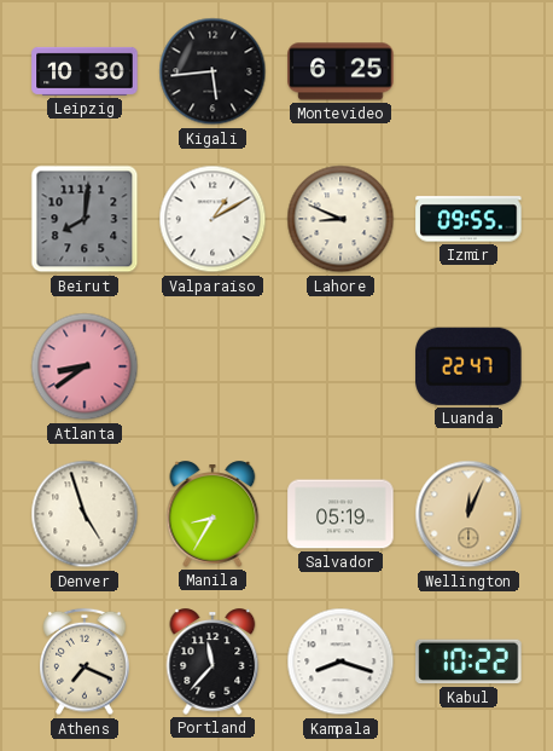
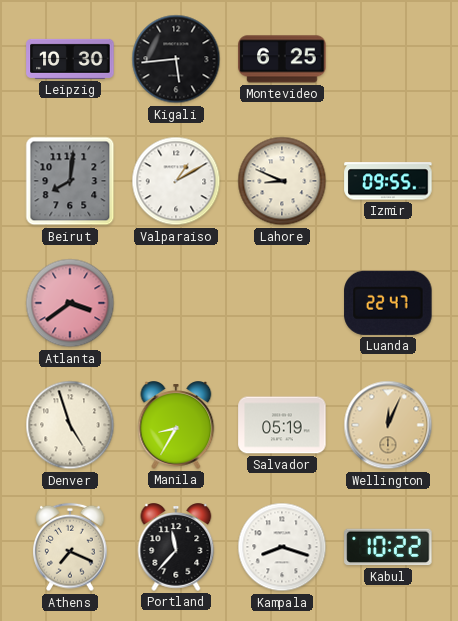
Atlanta: 8:39 -> 3:39 (70, 303)
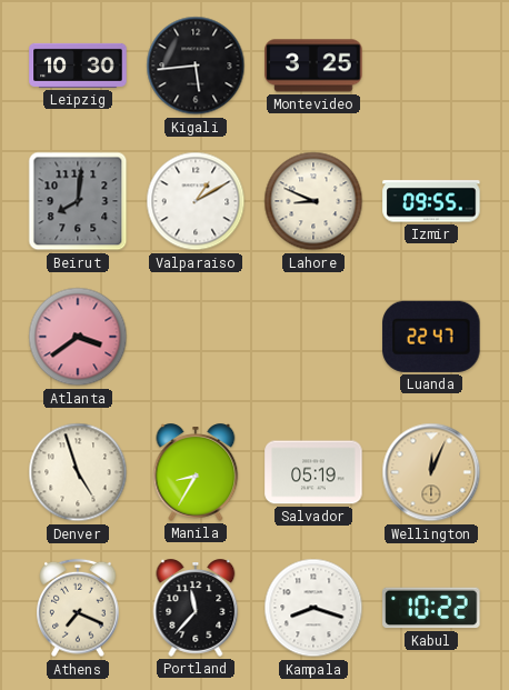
Montevideo: 6:25 -> 3:25 (313, 66)
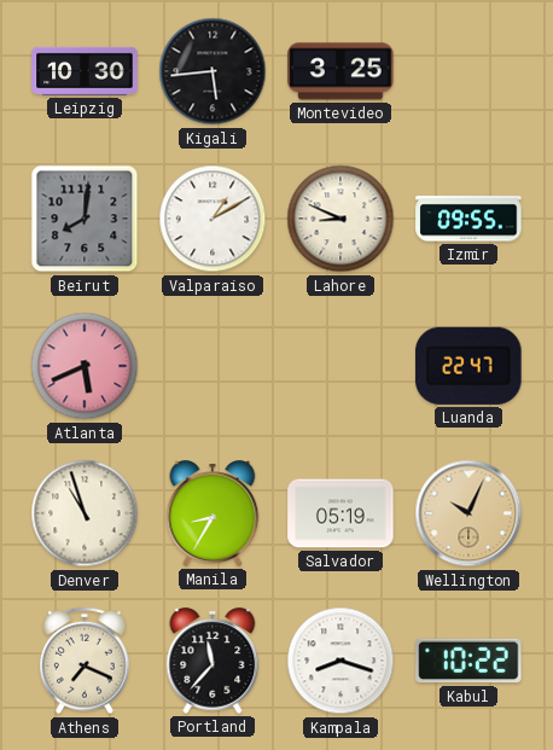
Atlanta: 3:39 -> 5:41 (85, 366)
Denver: 4:57 -> 10:57 (85, 513)
Wellington: 12:04 -> 10:04 (468, 513)
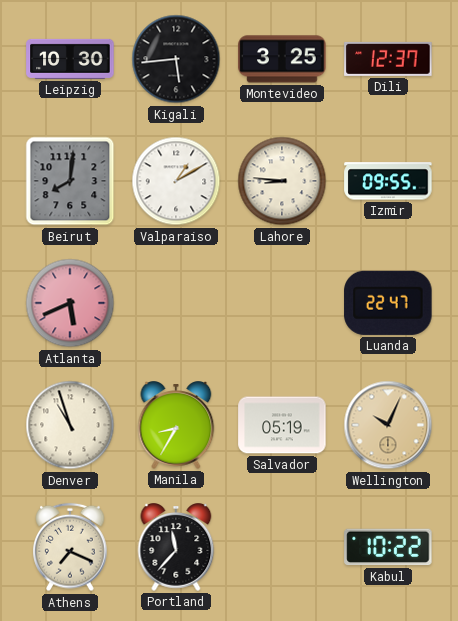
Dili: none -> 12:37 (388, 59)
Lahore: 8:49 -> 8:46 (282, 181)
Kampala: 8:18 -> none (340, 661)
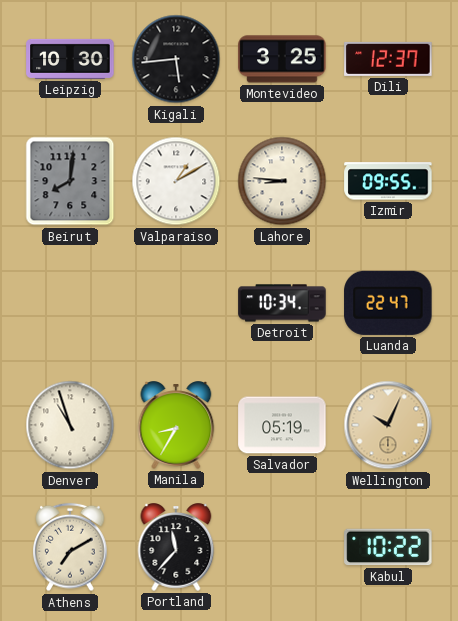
Atlanta: 5:41 -> none (70, 303)
Detroit: none -> 10:34 (282, 303)
Athens: 7:19 -> 7:10 (70, 547)
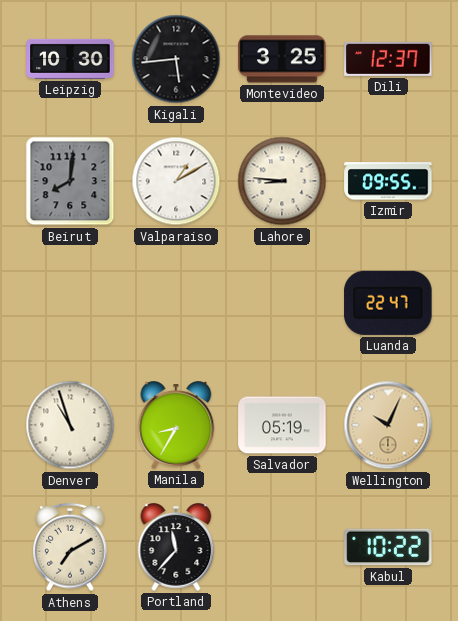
Detroit: 10:34 -> none (282, 303)
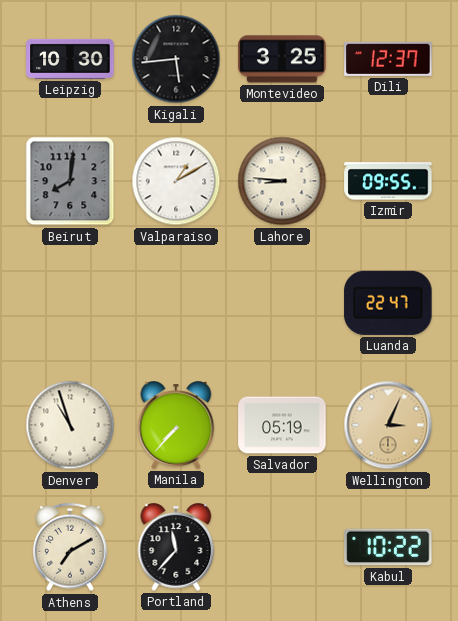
Manila: 8:35 -> 7:37 (176, 425)
Wellington: 10:04 -> 3:04 (388, 425)
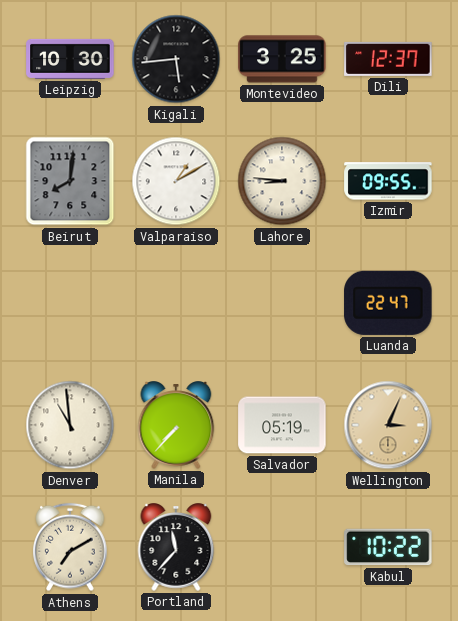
Denver: 10:57 -> 10:59 (70, 425)
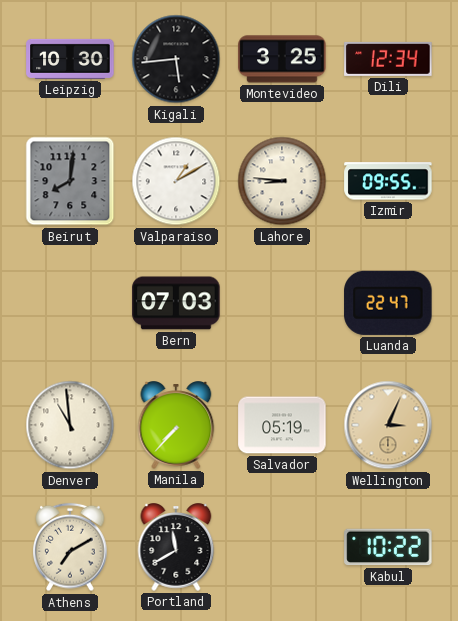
Dili: 12:37 -> 12:34 (388, 59)
Bern: none -> 07:03 (176, 303)
Portland: 11:37 -> 11:40 (176, 547)
